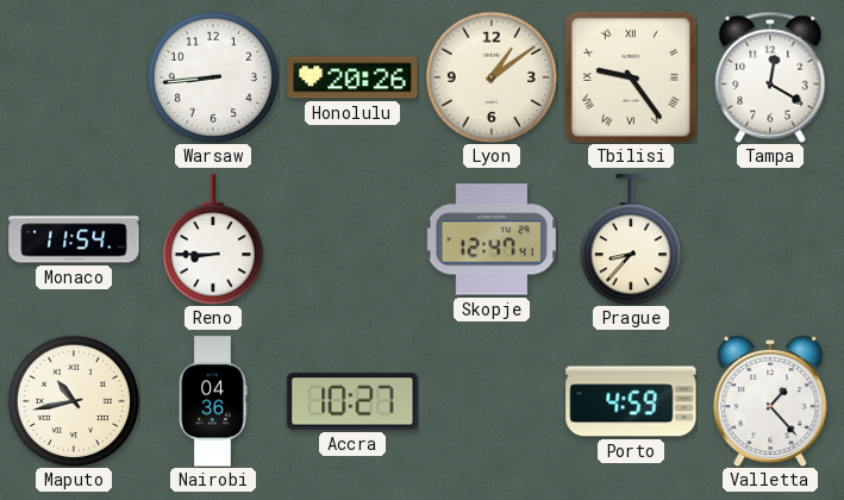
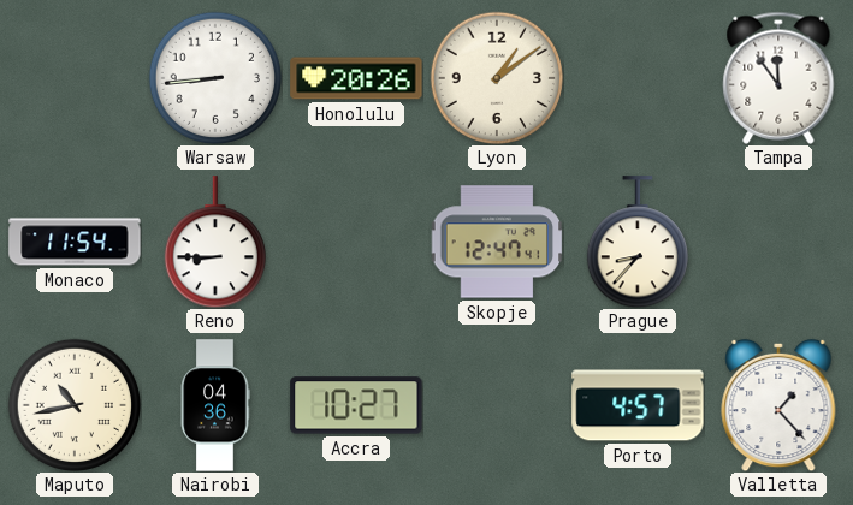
Tbilisi: 9:24 -> none (631, 77)
Tampa: 12:20 -> 11:54 (778, 78)
Porto: 4:59 -> 4:57 (638, 405)
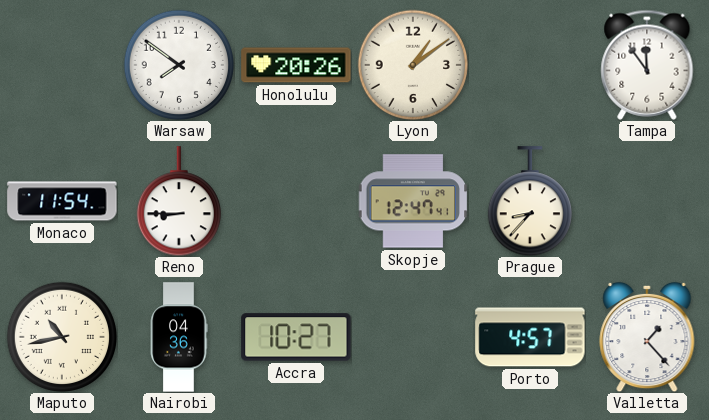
Warsaw: 8:44 -> 7:51 (179, 65)
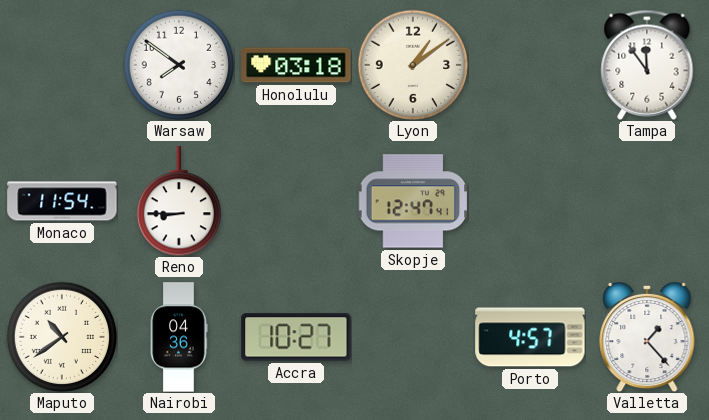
Honolulu: 20:26 -> 03:18 (296, 65)
Prague: 8:37 -> none (529, 201)
Maputo: 10:43 -> 10:39 (62, 337)
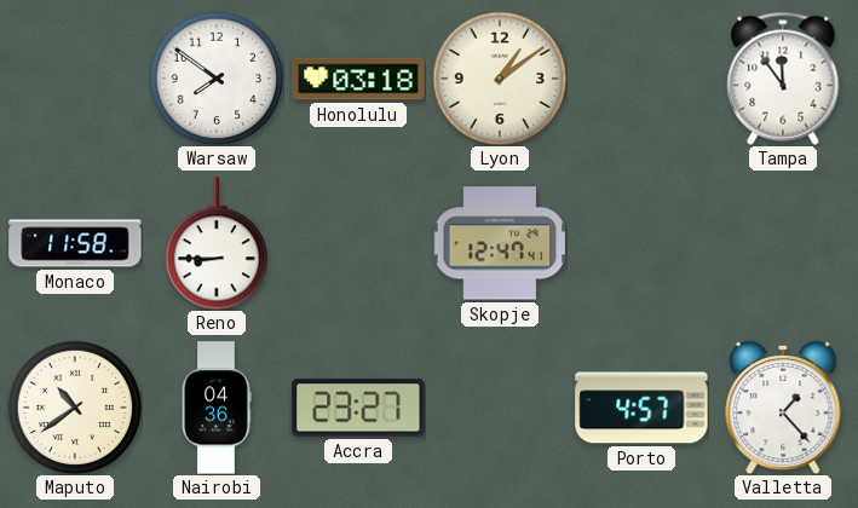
Monaco: 11:54 -> 11:58 (75, 243)
Accra: 10:27 -> 23:27 (358, 408)
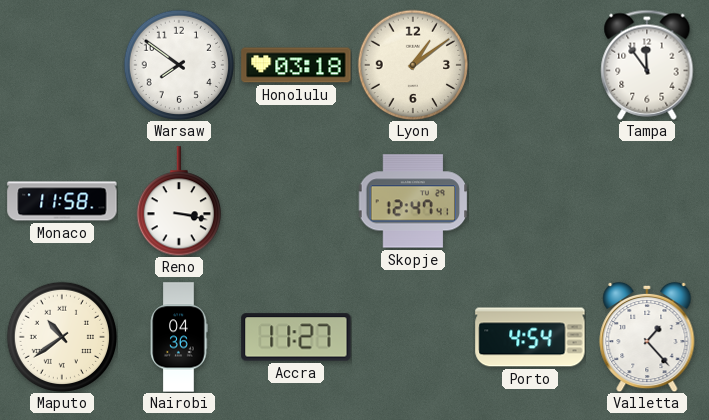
Reno: 8:45 -> 3:17 (178, 201)
Accra: 23:27 -> 11:27 (296, 337)
Porto: 4:57 -> 4:54 (530, 337)
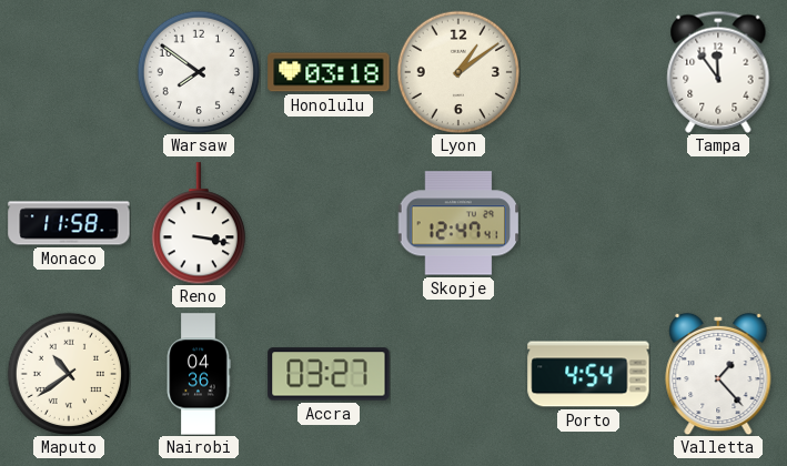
Accra: 11:27 -> 03:27 (329, 374)
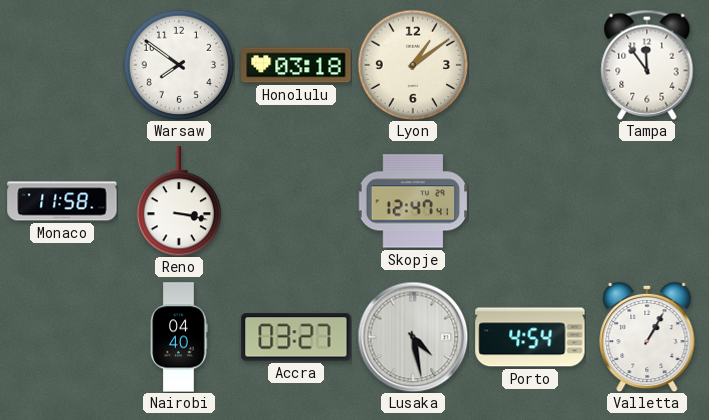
Maputo: 10:39 -> none (69, 374)
Nairobi: 04:36 -> 04:40 (179, 337)
Lusaka: none -> 4:28 (413, 337)
Valletta: 1:23 -> 1:05 (647, 337)
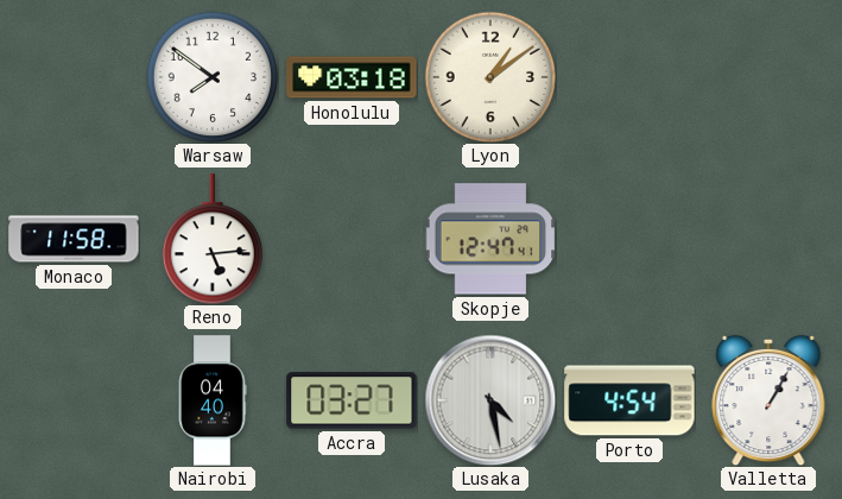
Tampa: 11:54 -> none (647, 65)
Reno: 3:17 -> 5:14 (211, 239)
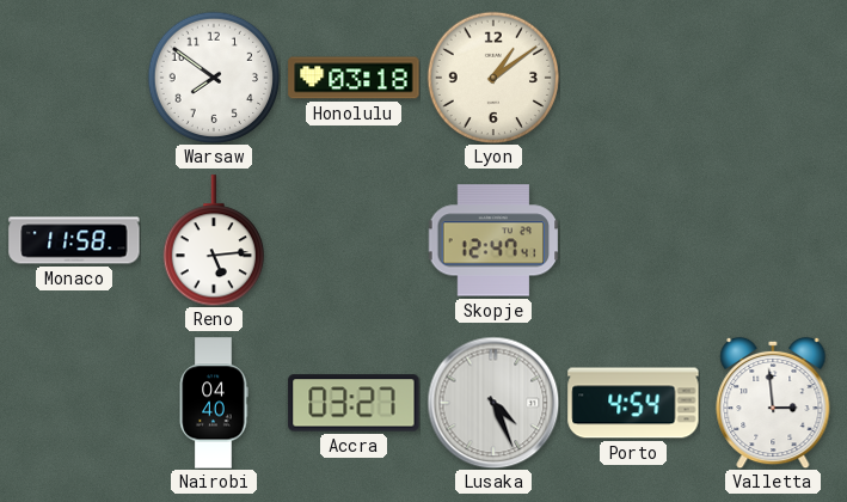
Lusaka: 4:28 -> 4:26 (493, 403)
Valletta: 1:05 -> 2:59 (773, 403)
